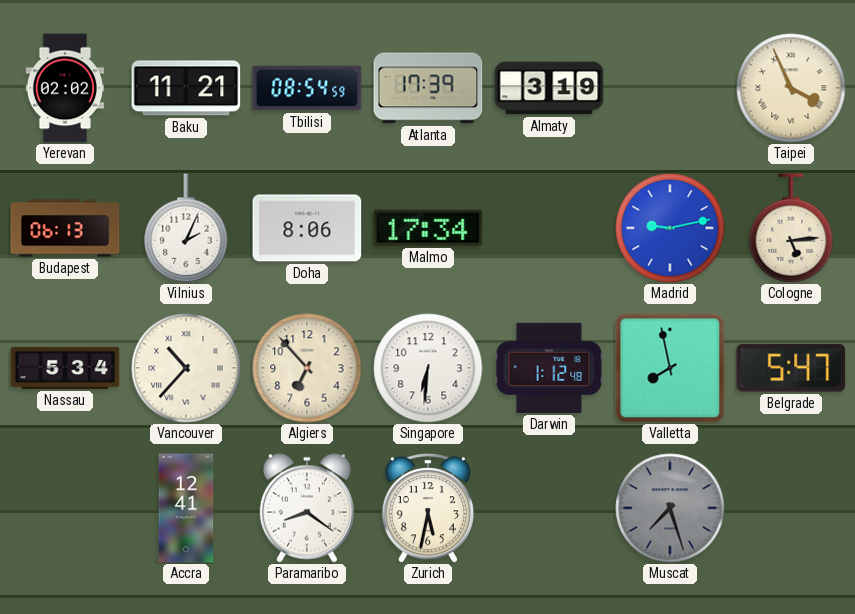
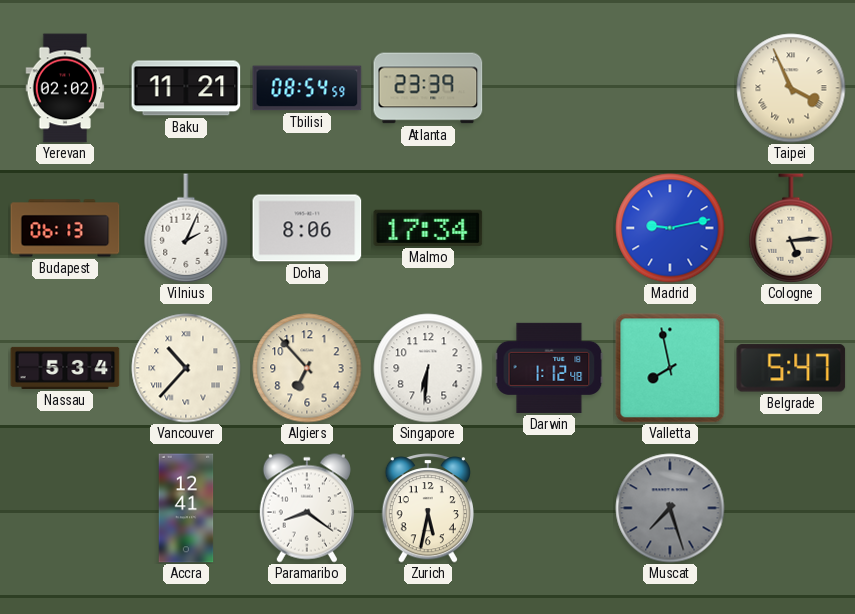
Atlanta: 17:39 -> 23:39 (428, 88)
Almaty: 3:19 -> none (549, 88)
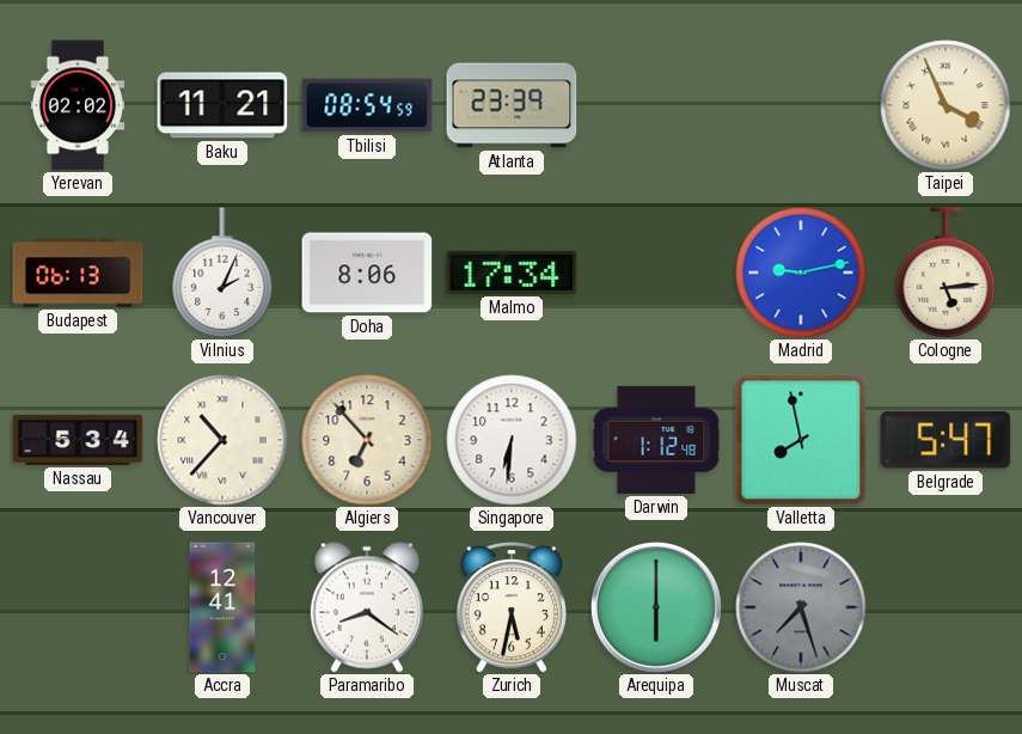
Arequipa: none -> 6:00 (656, 607)
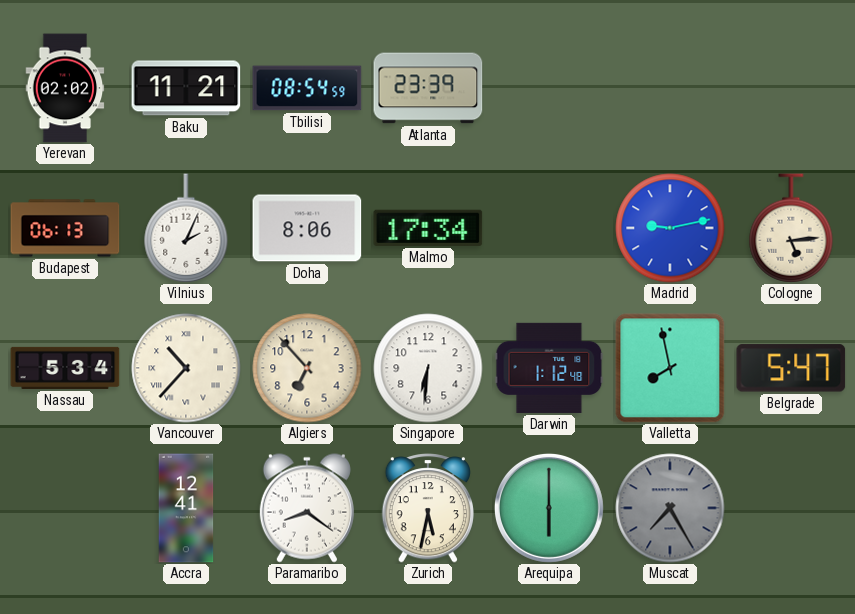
Taipei: 3:56 -> none (945, 105)
Muscat: 7:27 -> 7:25 (670, 508)
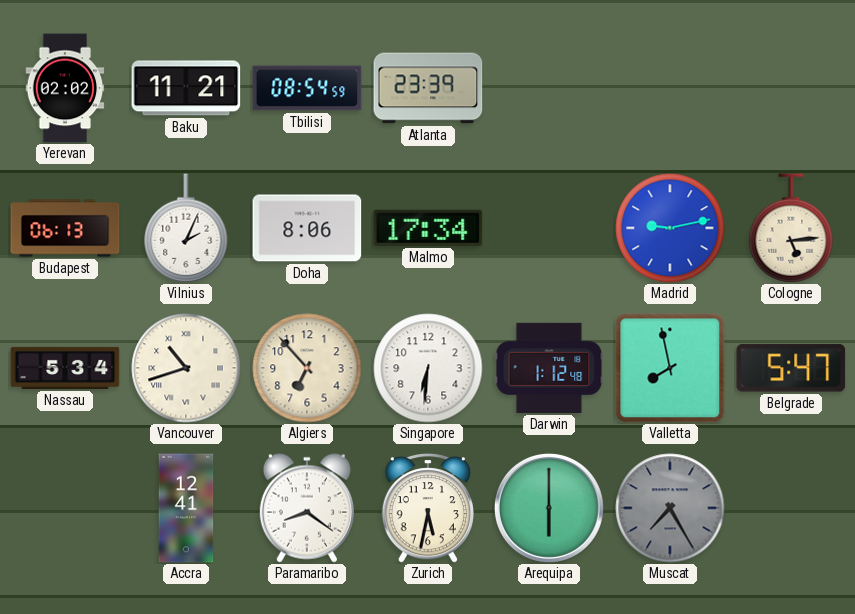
Vancouver: 10:37 -> 10:42 (186, 368)
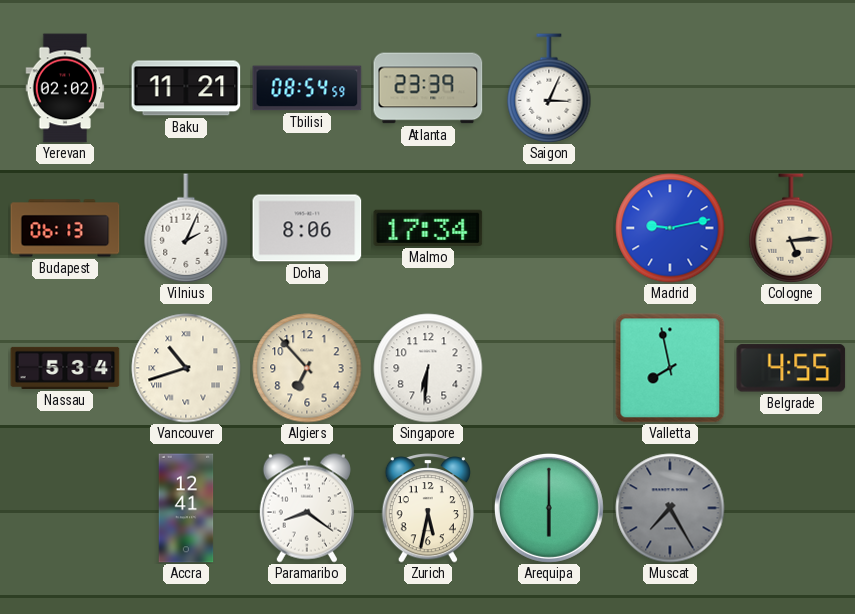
Saigon: none -> 3:04 (549, 88)
Darwin: 1:12 -> none (549, 368)
Belgrade: 5:47 -> 4:55 (791, 368)
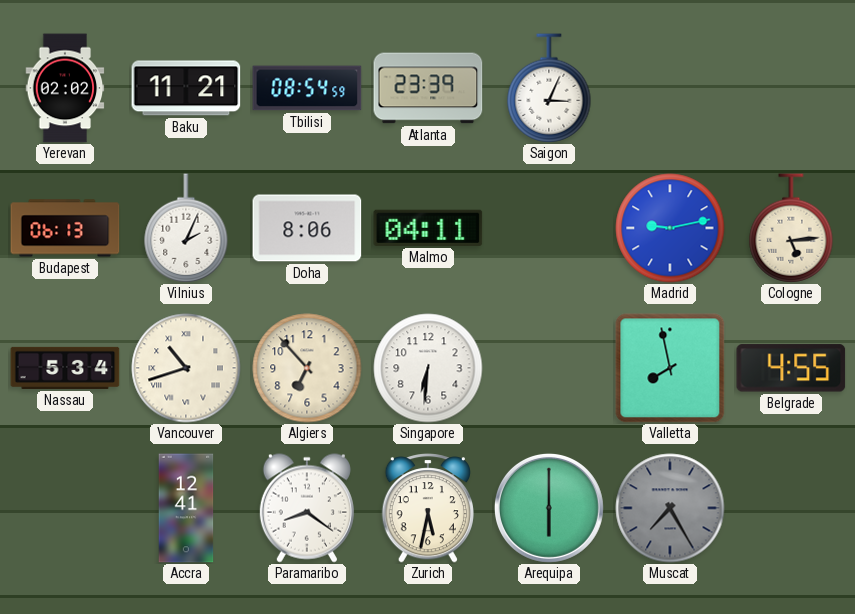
Malmo: 17:34 -> 04:11 (428, 228)
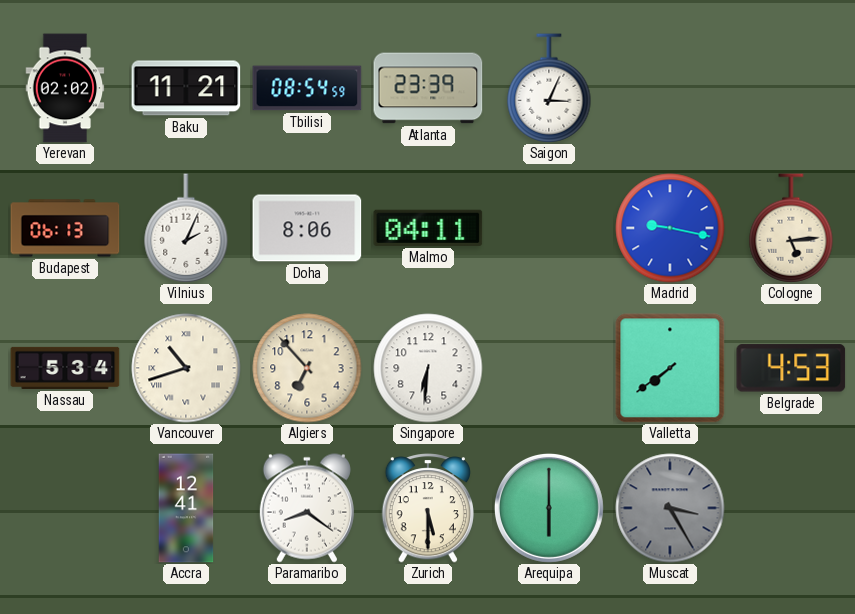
Madrid: 9:13 -> 9:17 (670, 228)
Valletta: 7:58 -> 7:39 (670, 368)
Belgrade: 4:55 -> 4:53 (791, 368)
Zurich: 5:32 -> 5:30 (428, 508)
Muscat: 7:25 -> 3:25 (670, 508)
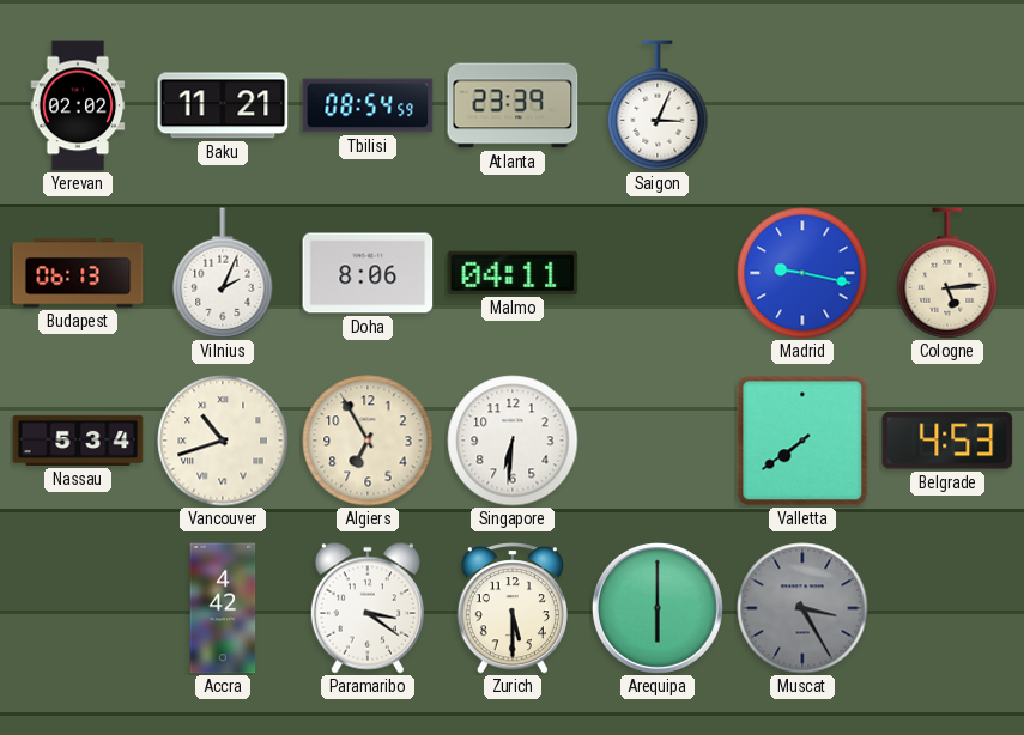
Algiers: 6:53 -> 6:55 (368, 441)
Accra: 12:41 -> 4:42 (223, 608)
Paramaribo: 8:21 -> 3:21 (368, 608)
